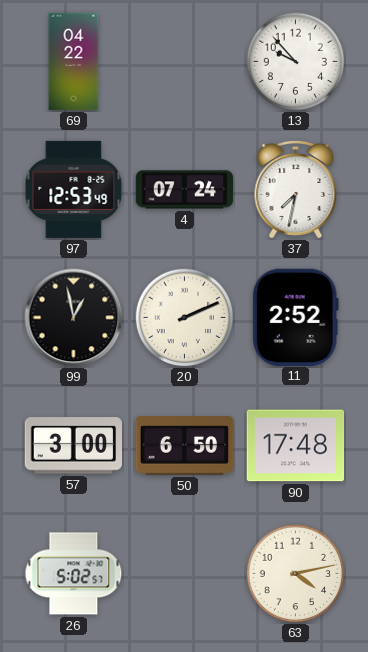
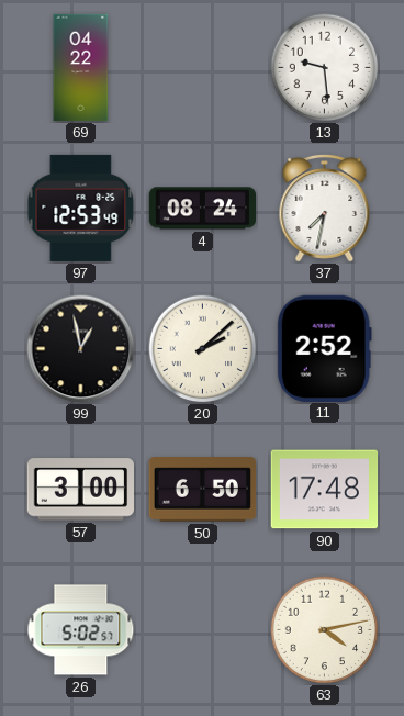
13: 9:53 -> 9:29 (325, 68)
4: 07:24 -> 08:24 (203, 209)
20: 2:11 -> 2:08 (203, 349)
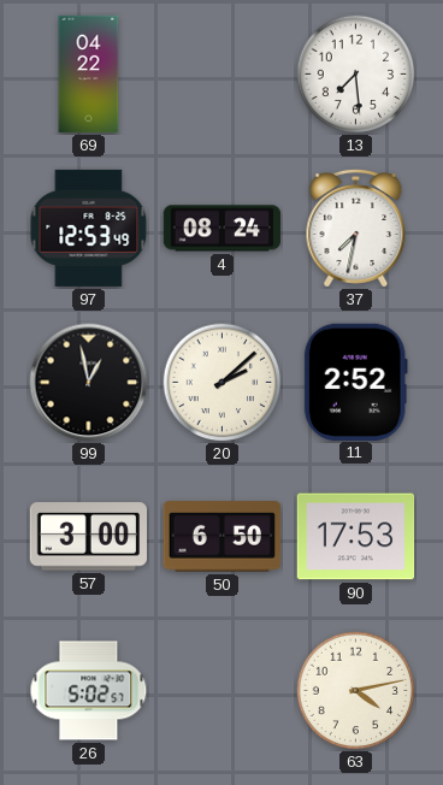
13: 9:29 -> 7:29 (356, 75)
90: 17:48 -> 17:53 (356, 537)
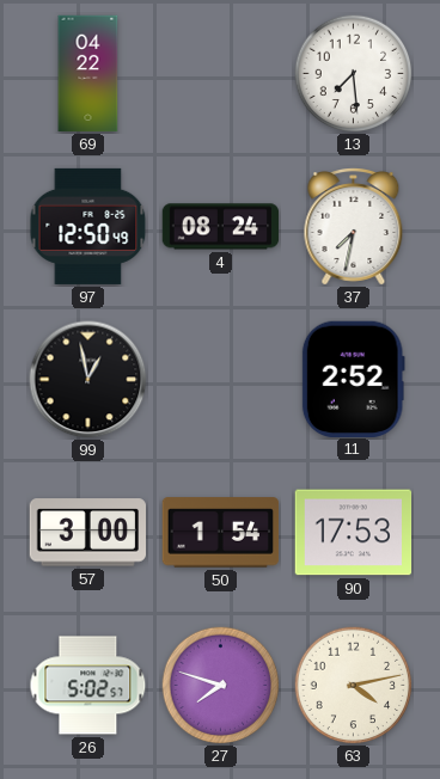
97: 12:53 -> 12:50 (88, 226)
20: 2:08 -> none (223, 383)
50: 6:50 -> 1:54 (221, 533)
27: none -> 7:48 (221, 686)
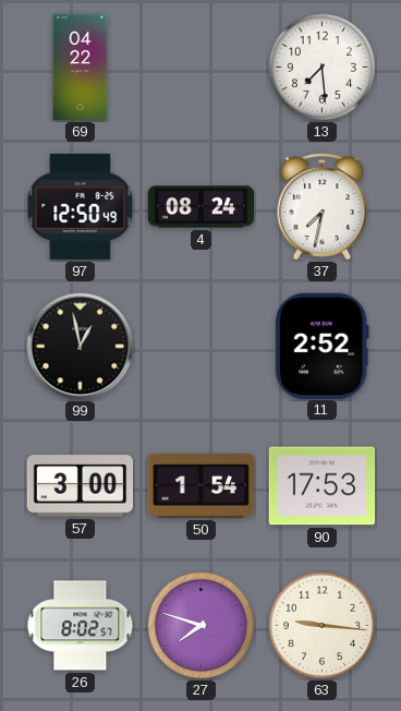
26: 5:02 -> 8:02 (81, 626)
63: 4:13 -> 9:16 (323, 626)
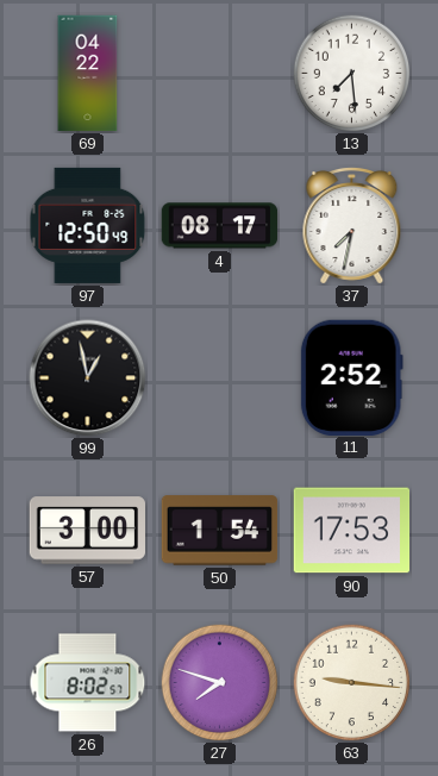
4: 08:24 -> 08:17 (220, 226)
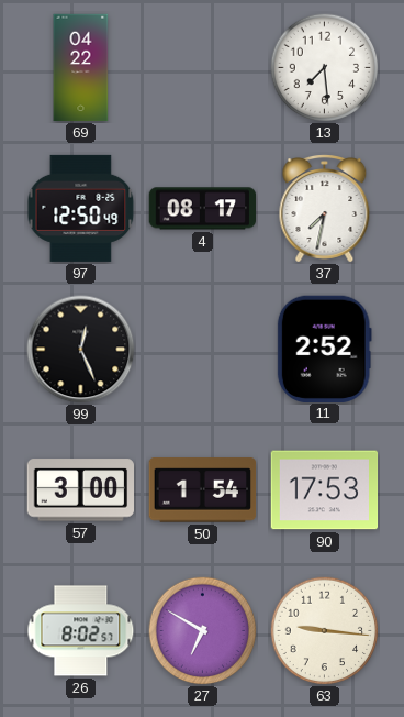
99: 12:58 -> 12:26 (81, 350)
27: 7:48 -> 6:50 (203, 631)
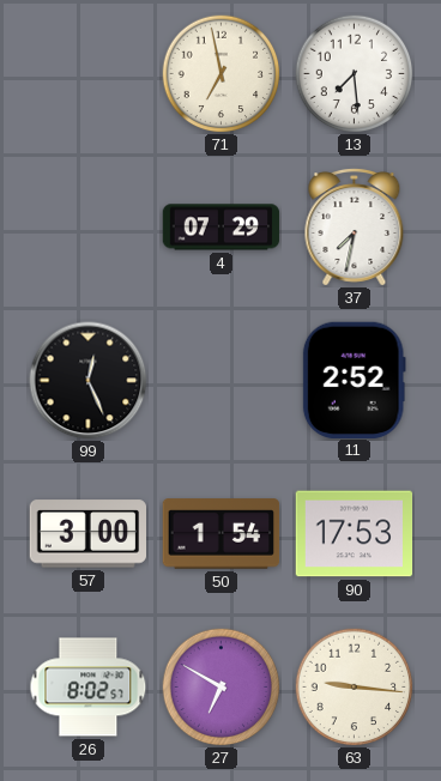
69: 04:22 -> none (81, 68)
71: none -> 6:58 (222, 74)
97: 12:50 -> none (81, 208)
4: 08:17 -> 07:29 (222, 228)
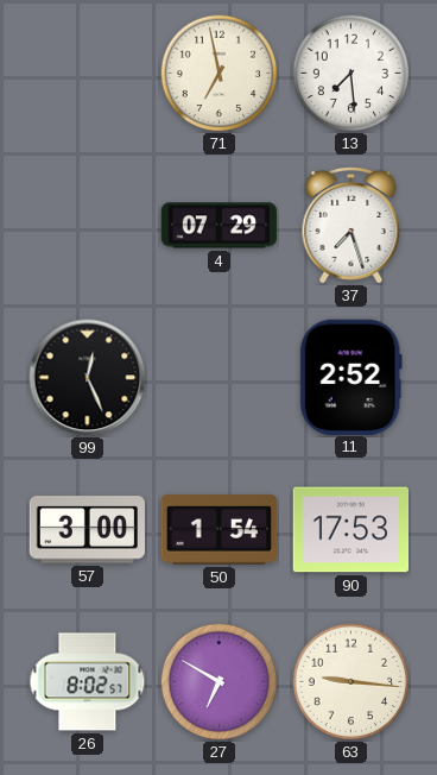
37: 7:32 -> 7:27 (351, 226)
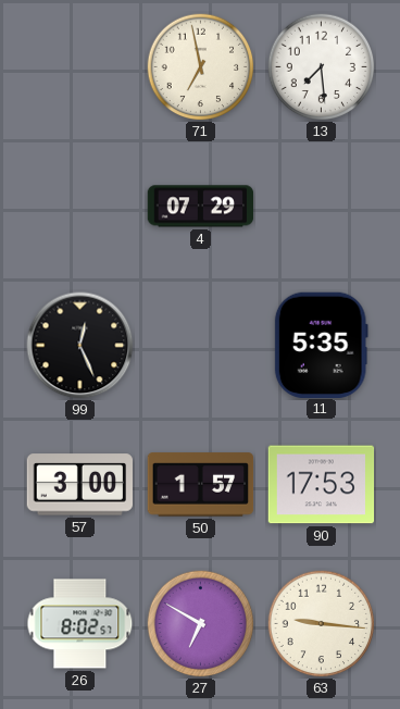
37: 7:27 -> none (351, 226)
11: 2:52 -> 5:35 (321, 345)
50: 1:54 -> 1:57 (201, 485)
